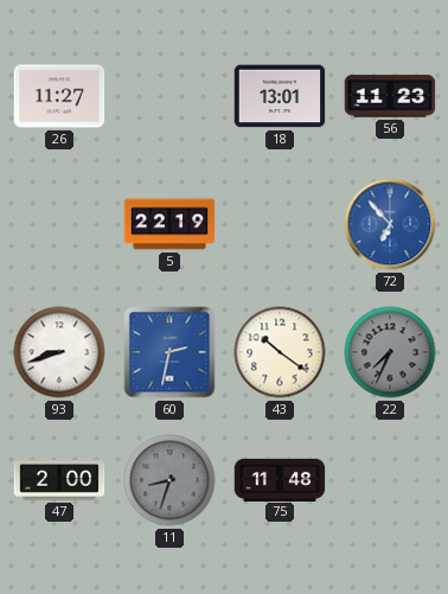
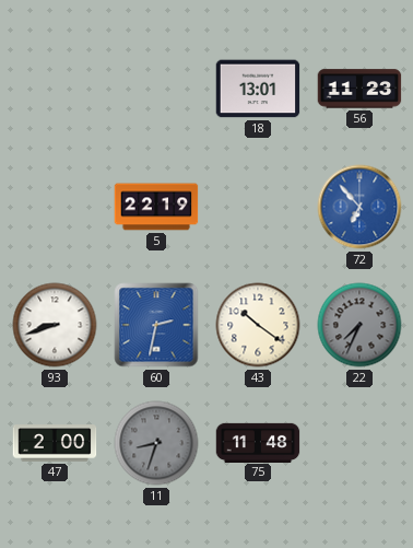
26: 11:27 -> none (59, 96)
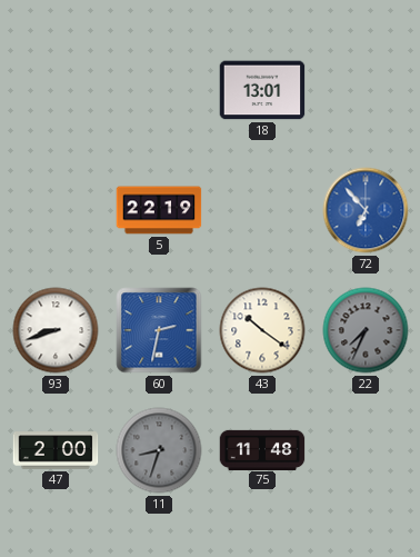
56: 11:23 -> none (359, 89)
